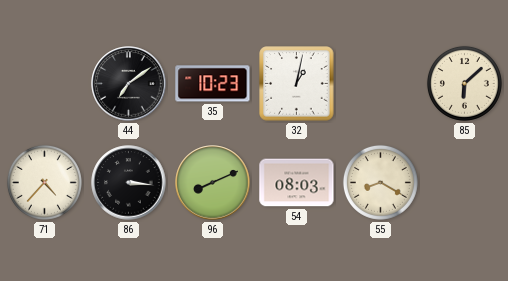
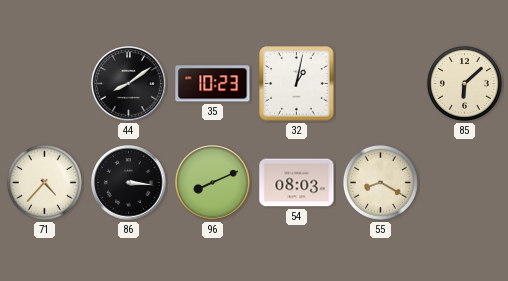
44: 7:09 -> 8:09 (129, 84)
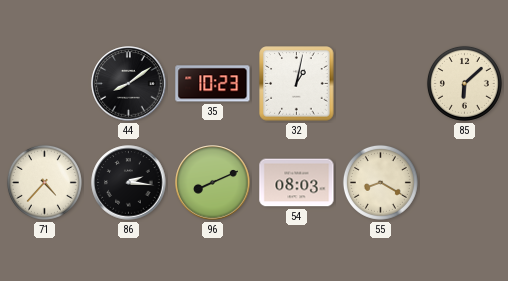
86: 3:16 -> 2:16 (129, 183)
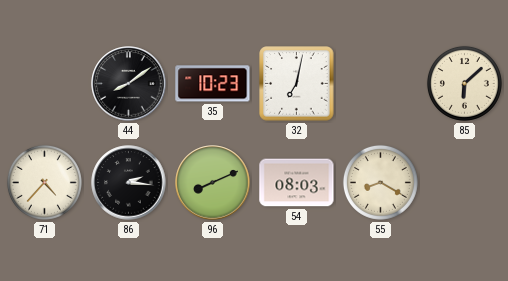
32: 1:02 -> 7:02 (297, 84)
